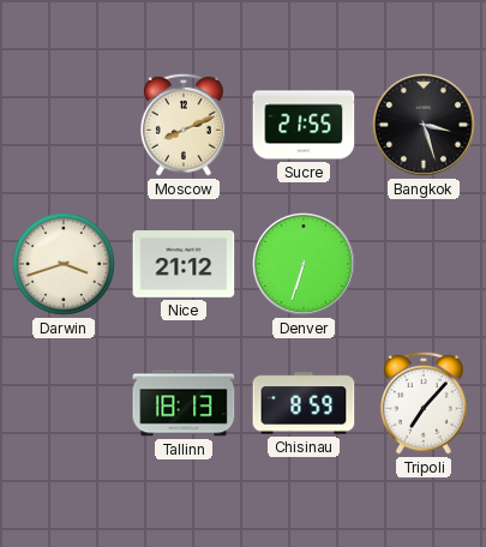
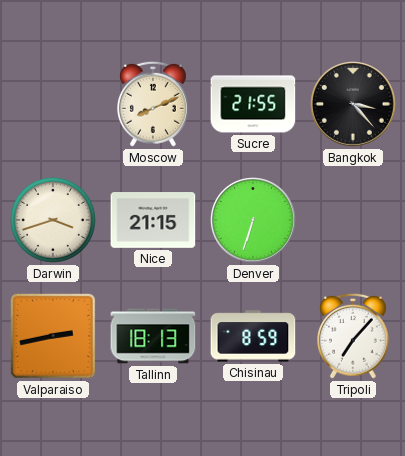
Bangkok: 3:27 -> 3:23 (353, 104)
Nice: 21:12 -> 21:15 (153, 220)
Valparaiso: none -> 2:43 (53, 336)
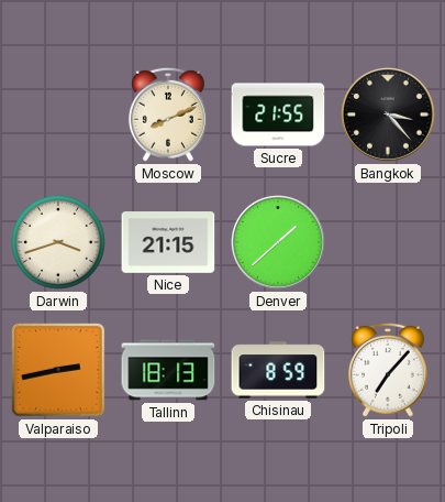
Denver: 6:33 -> 1:38 (278, 242)
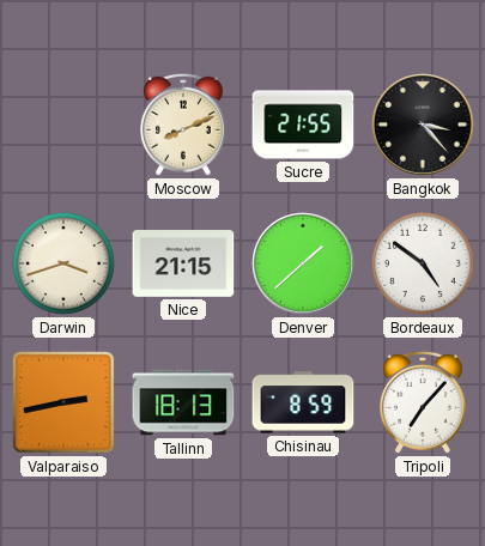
Bordeaux: none -> 4:51 (424, 265)
